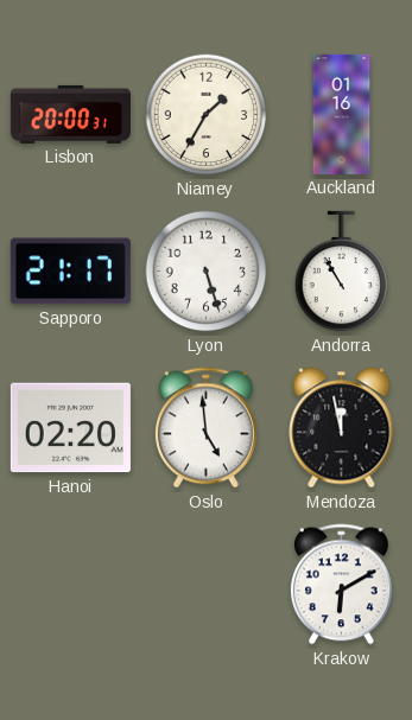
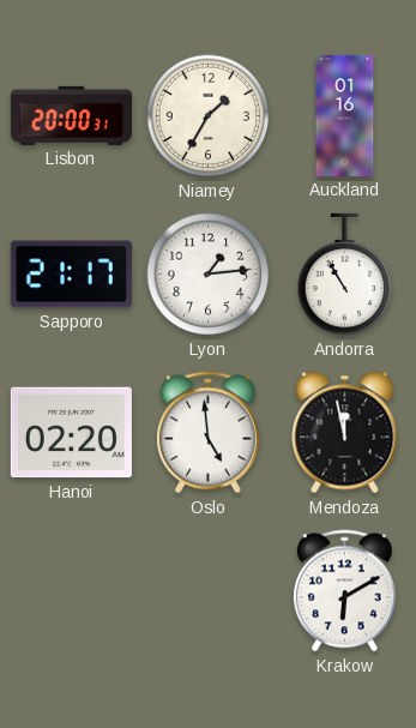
Lyon: 5:27 -> 1:14 (209, 275)
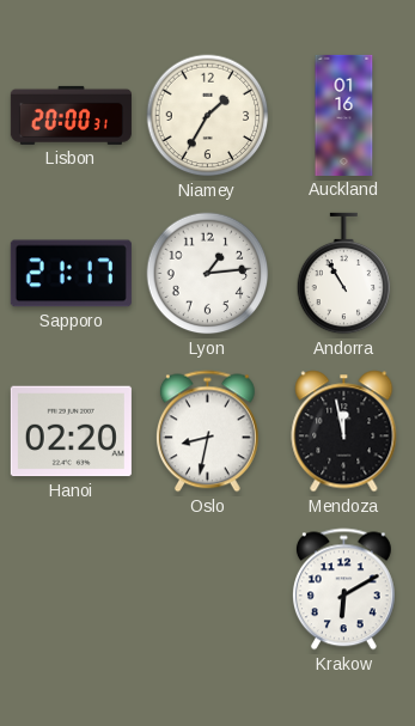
Oslo: 4:59 -> 8:32 (207, 432)
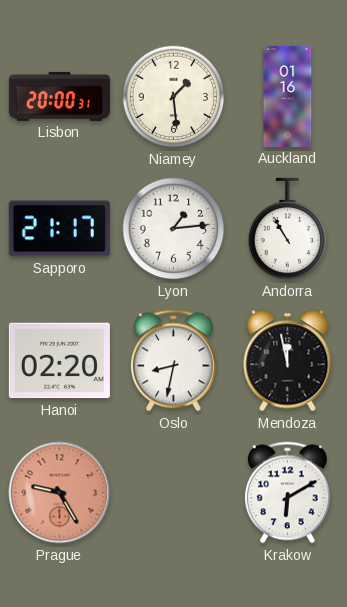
Niamey: 1:35 -> 1:29 (174, 97)
Prague: none -> 9:25 (60, 493)
